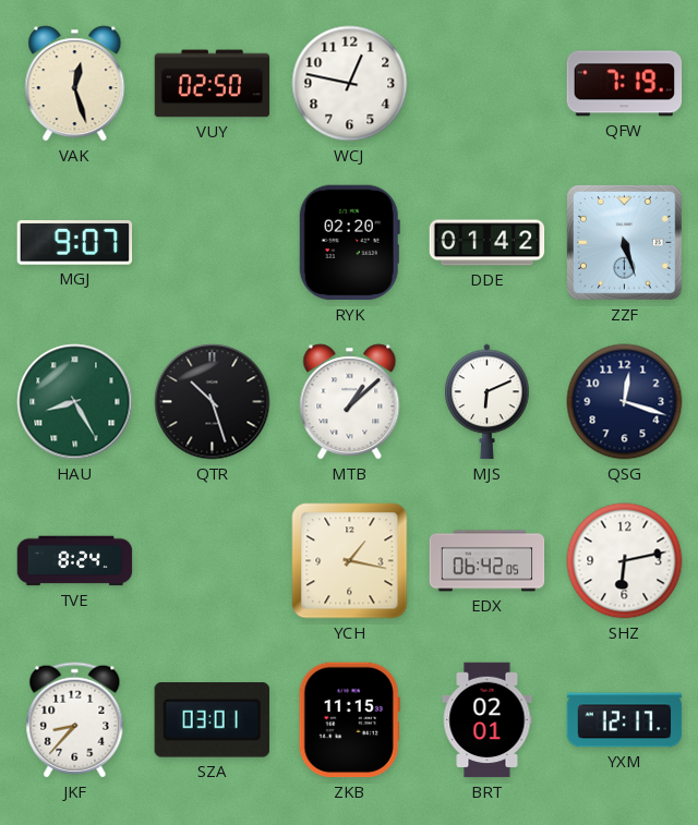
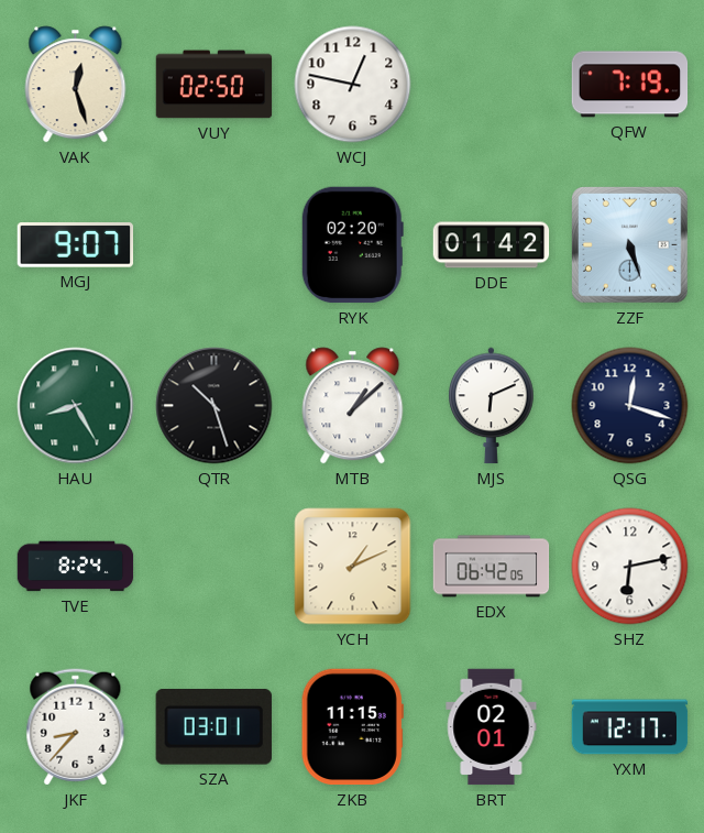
YCH: 1:17 -> 1:11 (353, 567)
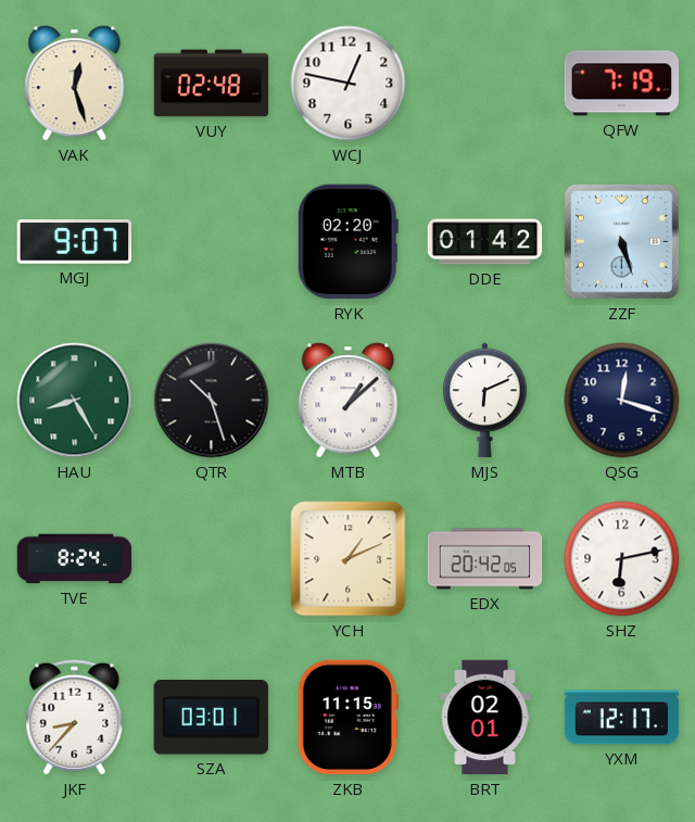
VUY: 02:50 -> 02:48 (212, 84)
EDX: 06:42 -> 20:42 (485, 559)
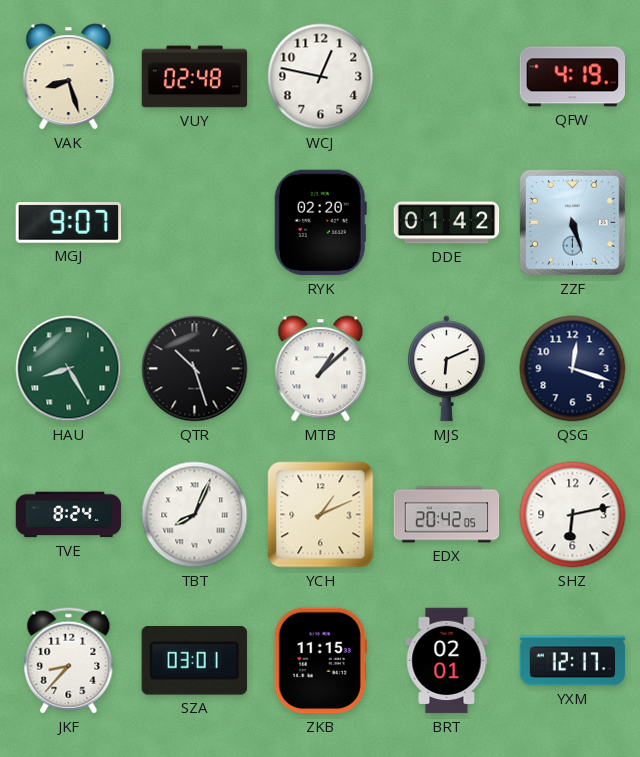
VAK: 12:27 -> 8:27 (69, 77)
QFW: 7:19 -> 4:19 (573, 77)
TBT: none -> 8:04 (195, 515)
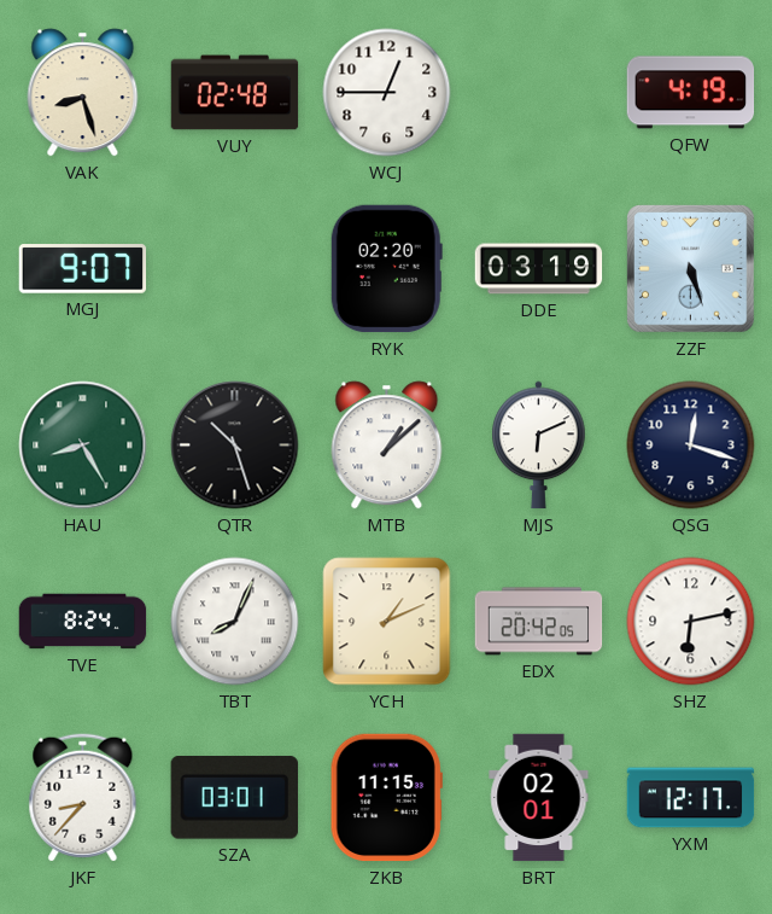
WCJ: 12:47 -> 12:45 (387, 93)
DDE: 01:42 -> 03:19 (539, 269)
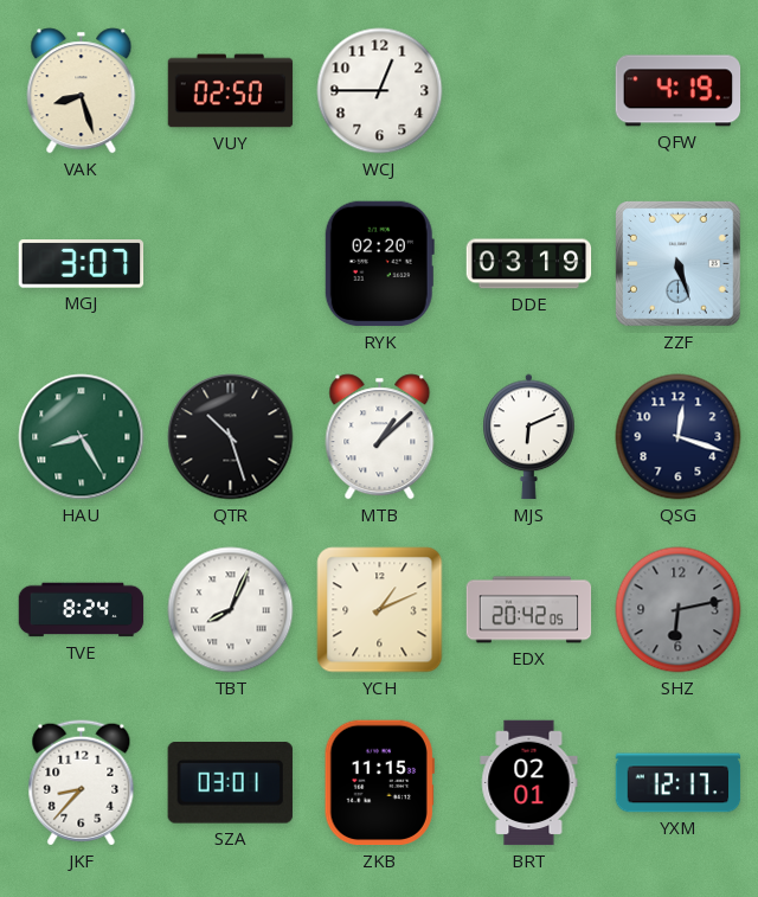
VUY: 02:48 -> 02:50 (231, 91)
MGJ: 9:07 -> 3:07 (82, 264)
SHZ dial: white -> grey (679, 610)
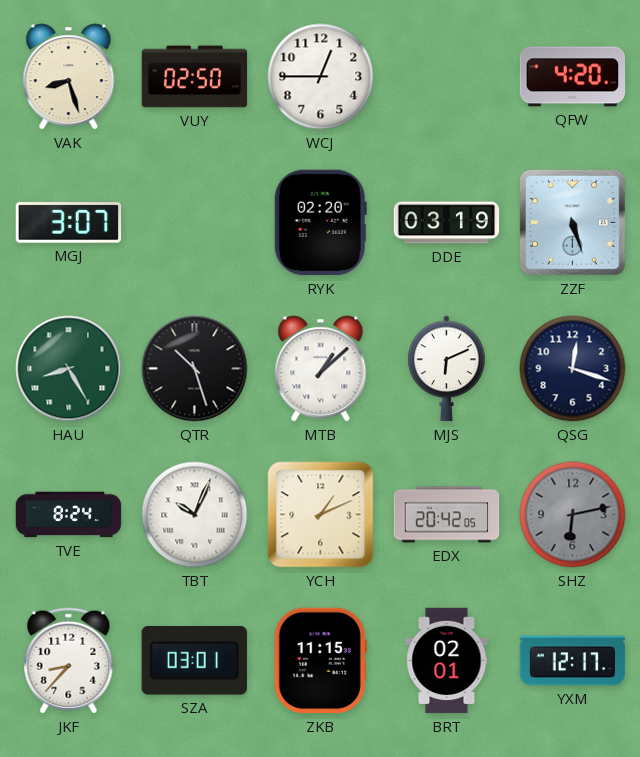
QFW: 4:19 -> 4:20 (573, 77)
TBT: 8:04 -> 10:04 (195, 515)
